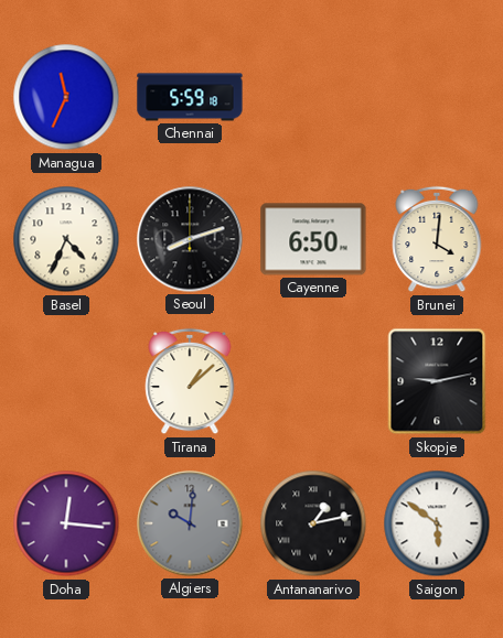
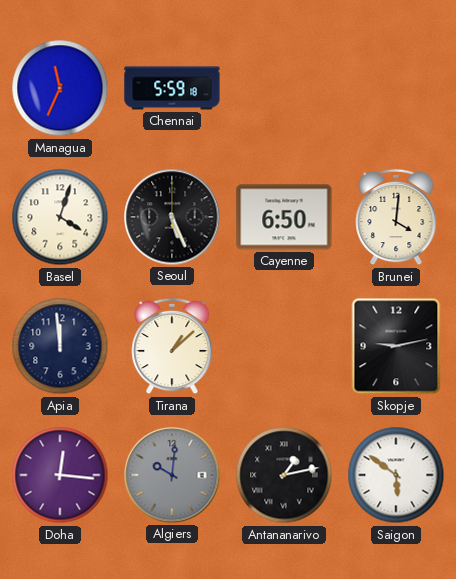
Basel: 4:34 -> 4:03 (60, 217)
Seoul: 8:12 -> 5:26 (172, 217)
Apia: none -> 11:59 (60, 346)
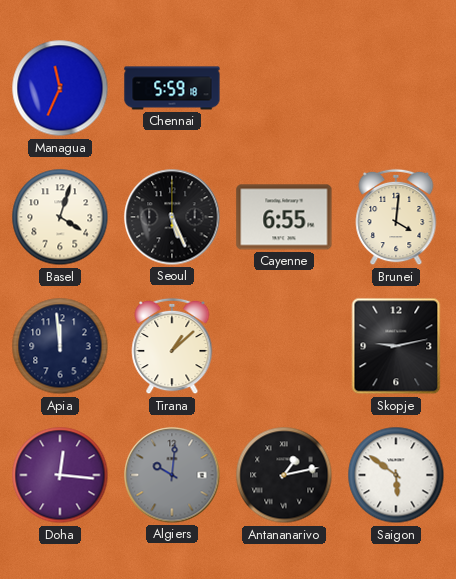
Cayenne: 6:50 -> 6:55 (284, 217)
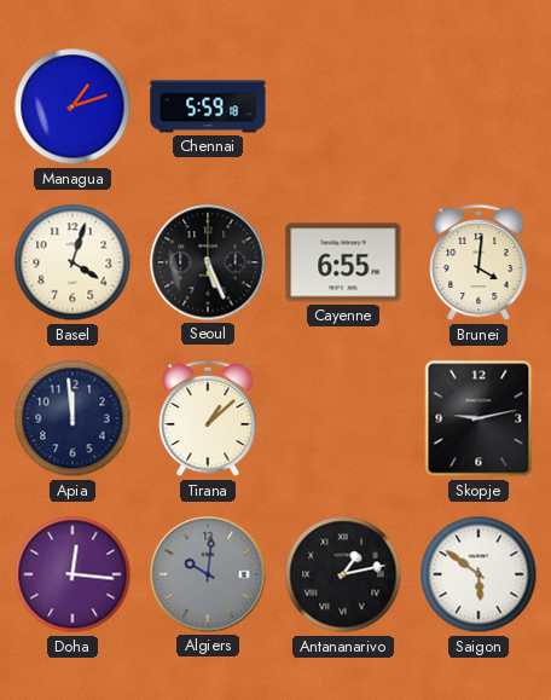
Managua: 11:34 -> 1:12 (72, 106)
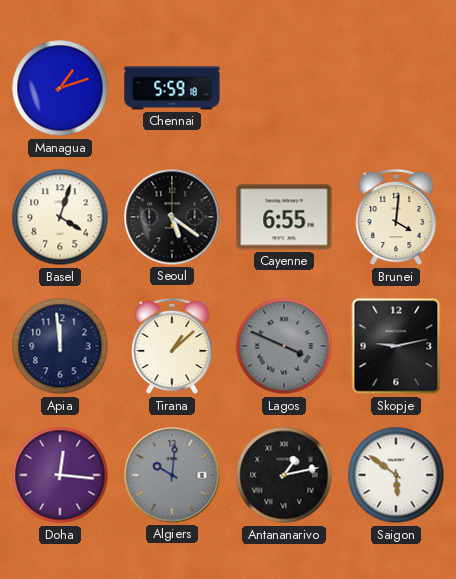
Seoul: 5:26 -> 5:21 (172, 217)
Lagos: none -> 3:49 (284, 346)
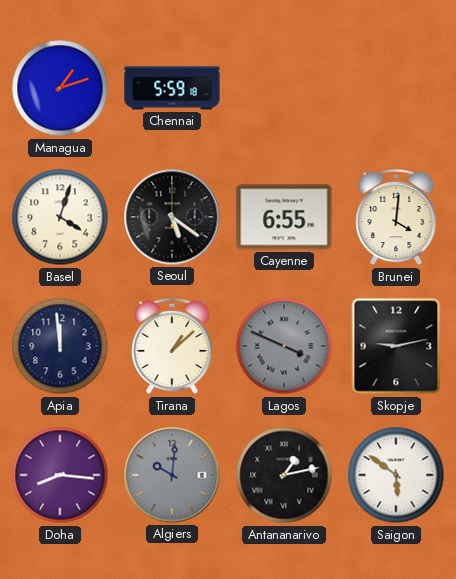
Doha: 12:16 -> 8:16 (60, 475)
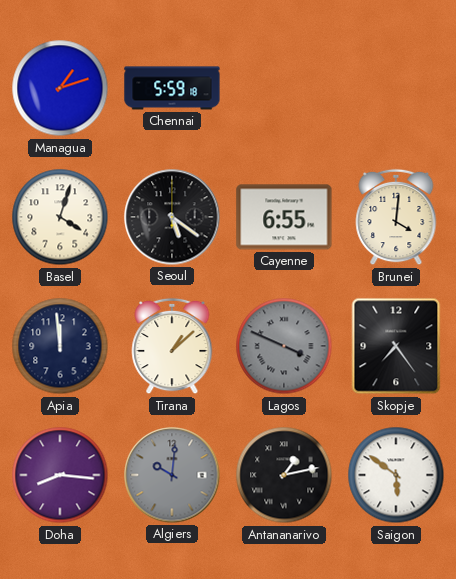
Skopje: 9:13 -> 7:24 (396, 346)
